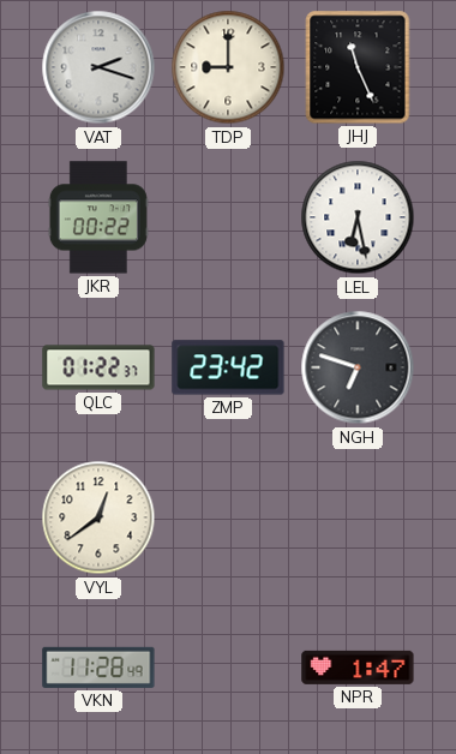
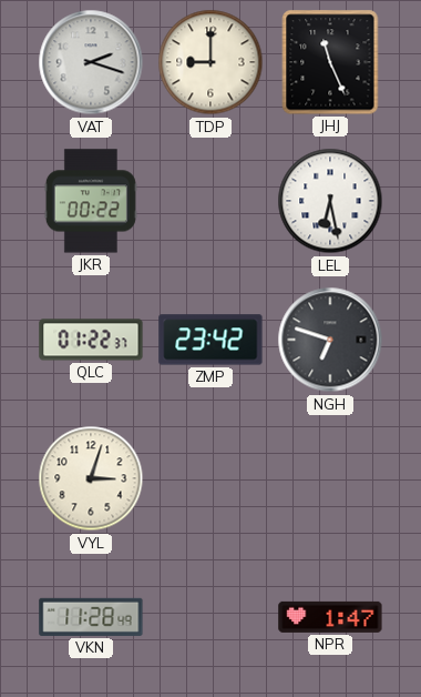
VYL: 12:39 -> 3:03 (91, 478)
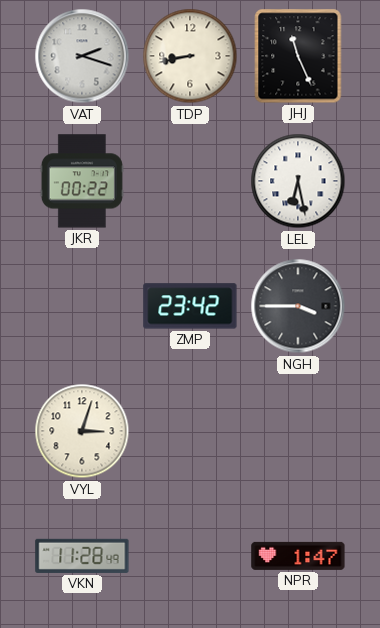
TDP: 9:00 -> 8:43 (190, 56)
QLC: 01:22 -> none (91, 340)
NGH: 6:48 -> 3:45 (298, 306)
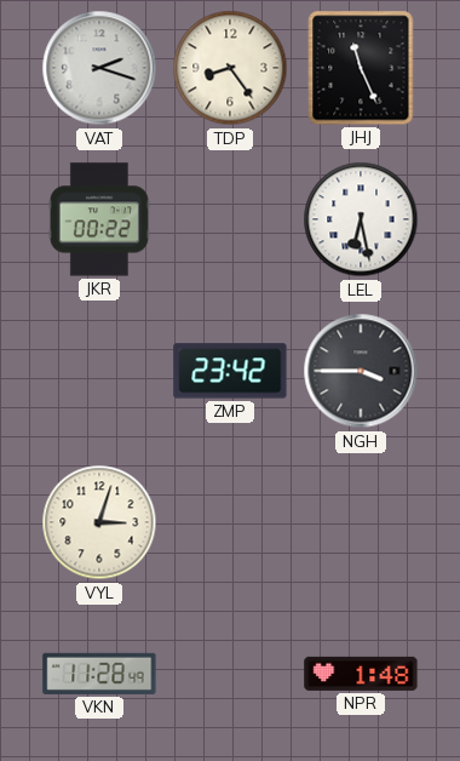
TDP: 8:43 -> 8:24 (230, 68)
NPR: 1:47 -> 1:48 (361, 674)
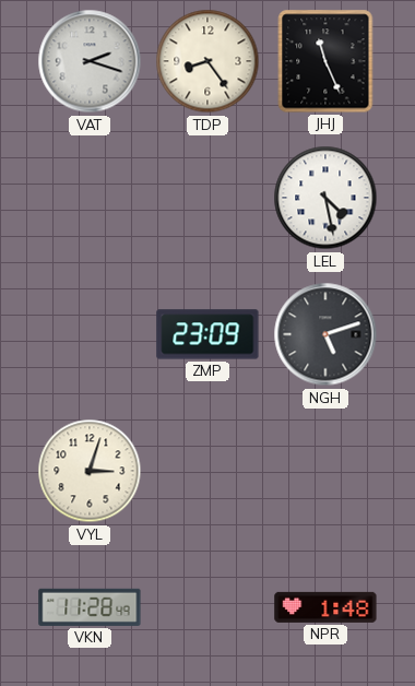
JKR: 00:22 -> none (99, 219)
LEL: 6:28 -> 4:28 (325, 198)
ZMP: 23:42 -> 23:09 (207, 334)
NGH: 3:45 -> 5:12 (325, 334)
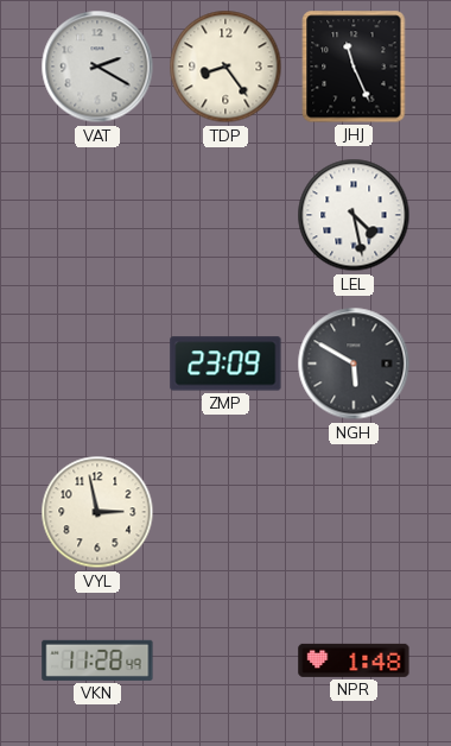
VAT: 2:18 -> 2:20 (97, 67)
NGH: 5:12 -> 5:50 (354, 363)
VYL: 3:03 -> 2:58 (97, 512)
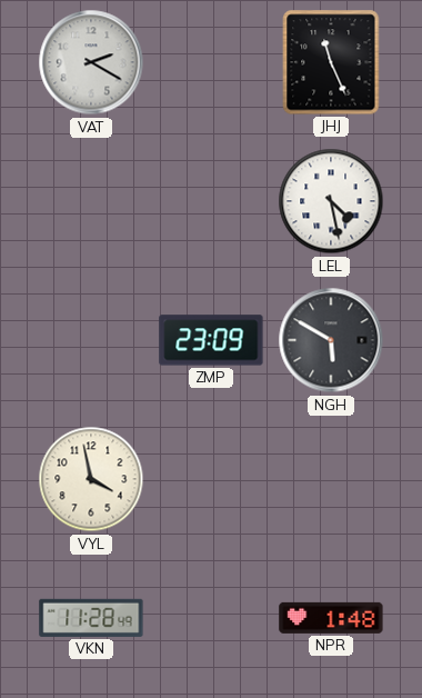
TDP: 8:24 -> none (225, 67)
VYL: 2:58 -> 3:58 (91, 479)
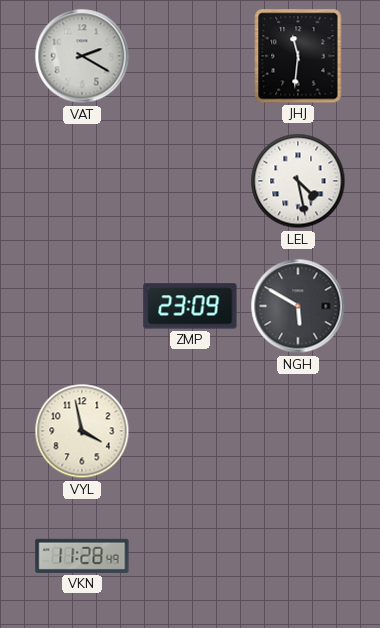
JHJ: 11:26 -> 11:31 (298, 56)
NPR: 1:48 -> none (331, 618)
